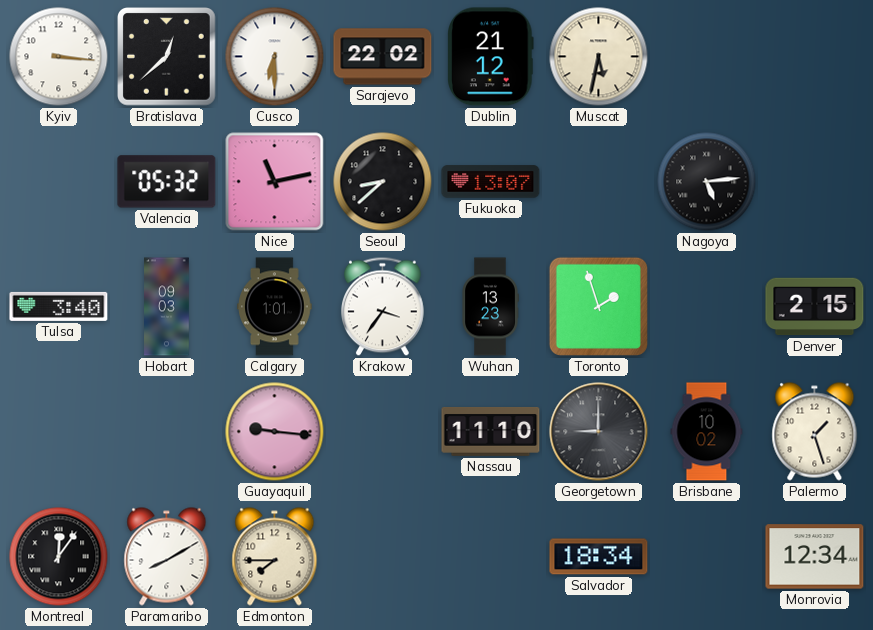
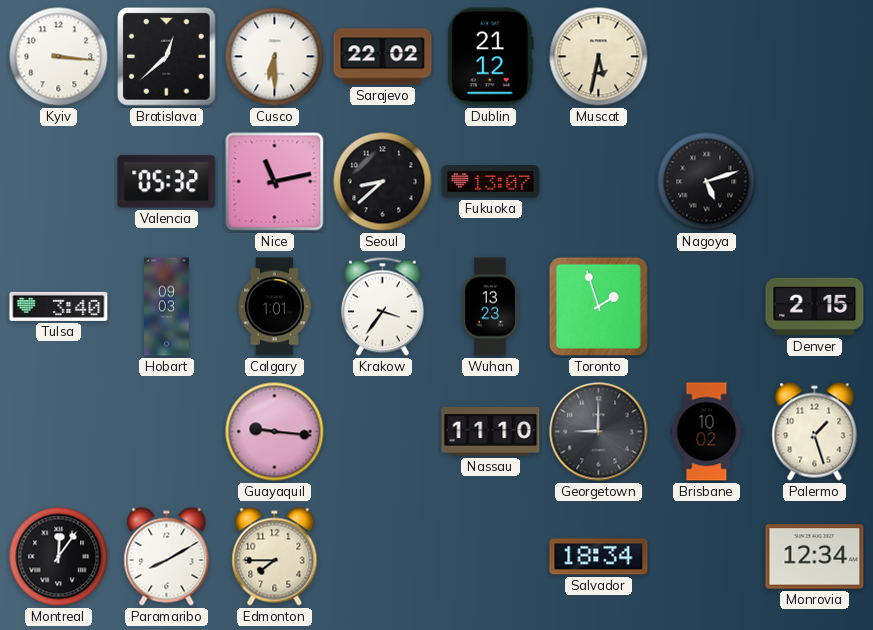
Nagoya: 5:14 -> 5:12 (707, 182)
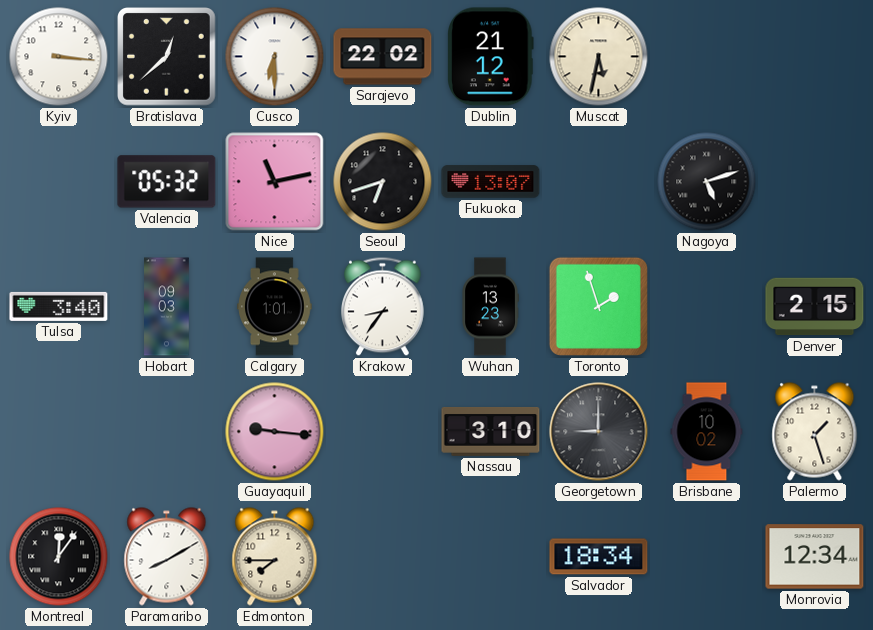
Seoul: 8:38 -> 6:42 (383, 182)
Krakow: 3:36 -> 8:36 (383, 307)
Nassau: 11:10 -> 3:10 (491, 432)
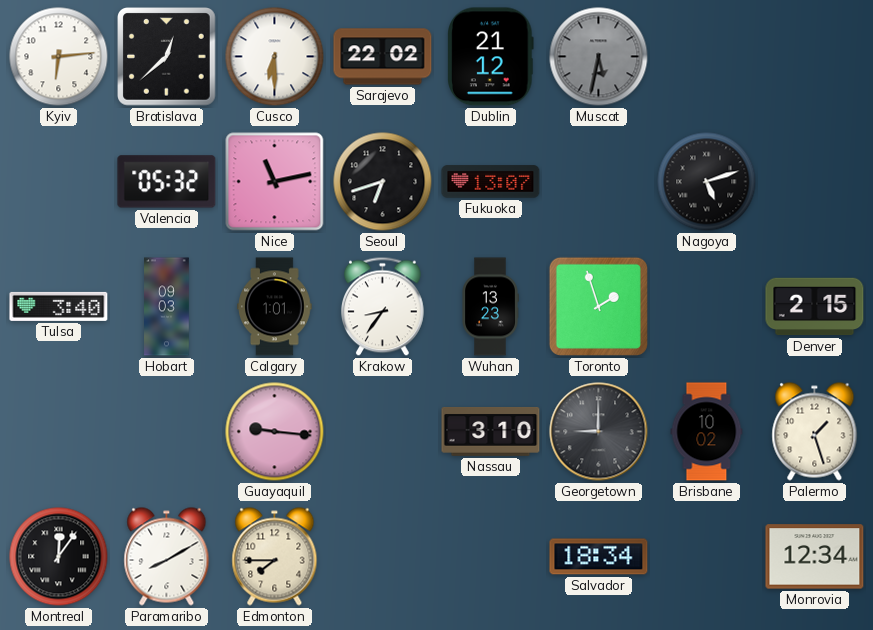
Kyiv: 3:16 -> 6:14 (59, 57)
Muscat dial: cream -> grey (599, 57)
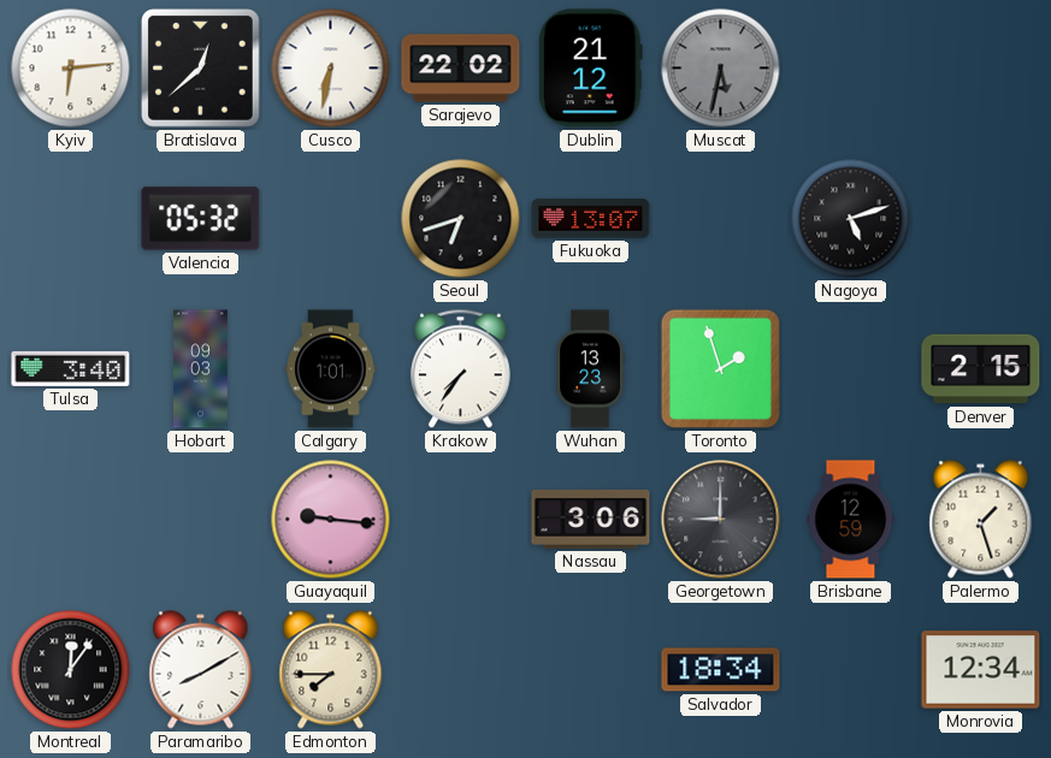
Cusco: 6:30 -> 6:32 (331, 69)
Nice: 11:13 -> none (275, 182)
Krakow: 8:36 -> 7:36 (461, 369)
Nassau: 3:10 -> 3:06 (591, 520)
Brisbane: 10:02 -> 12:59 (851, 520)
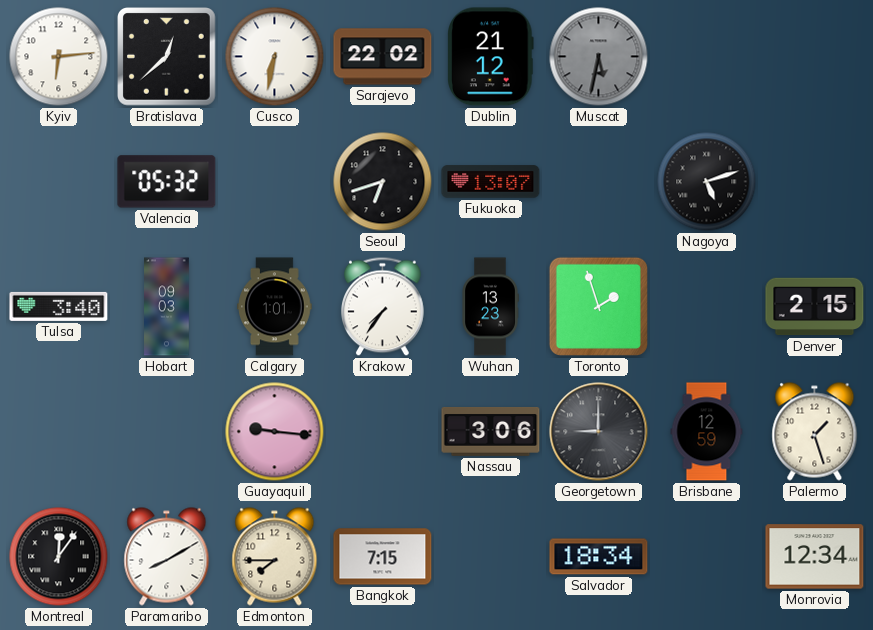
Bangkok: none -> 7:15 (383, 557)
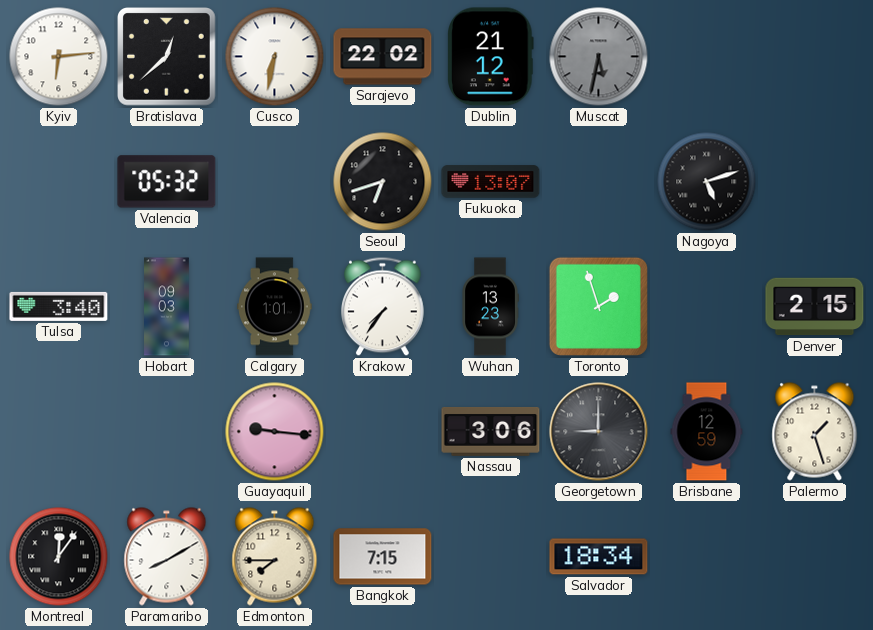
Monrovia: 12:34 -> none (815, 557)
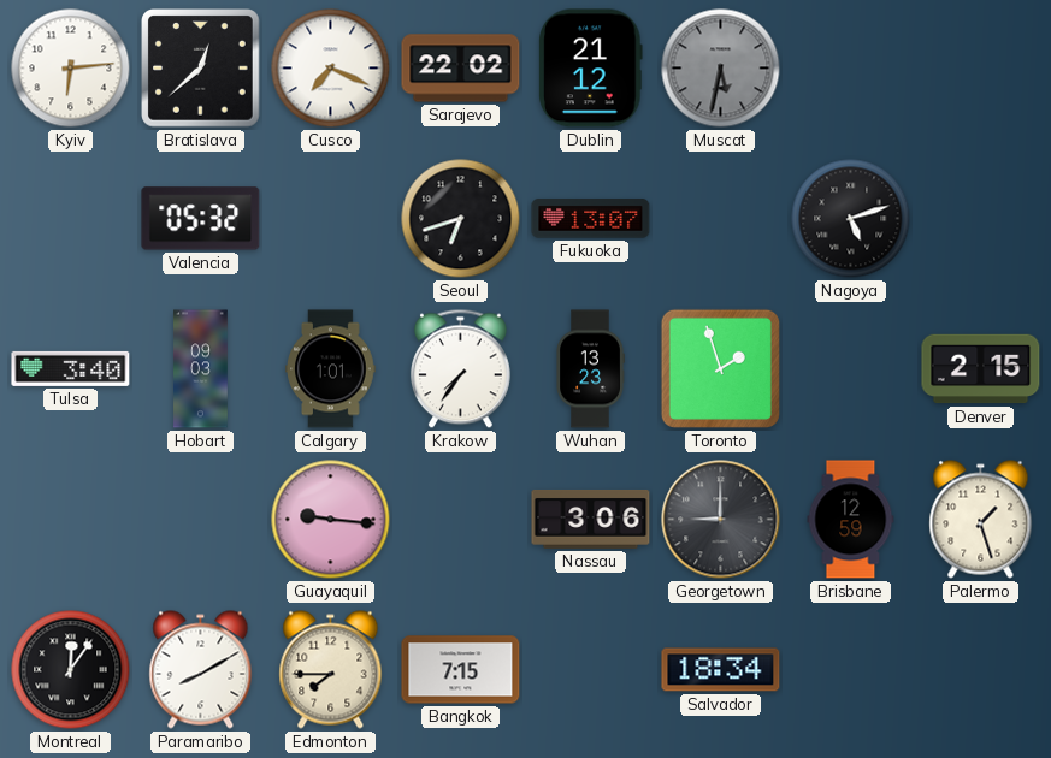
Cusco: 6:32 -> 7:19 (331, 69)
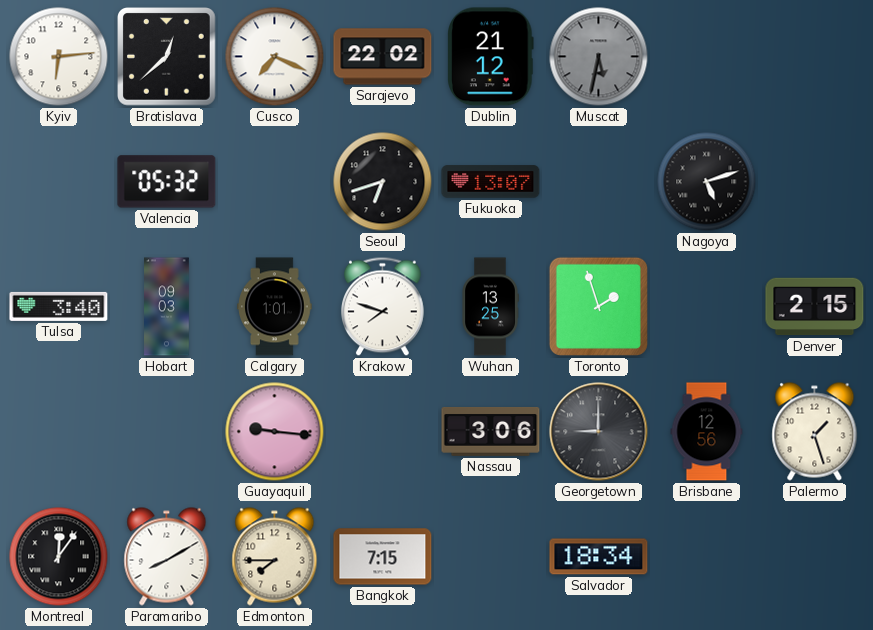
Krakow: 7:36 -> 7:48 (383, 307)
Wuhan: 13:23 -> 13:25 (490, 307)
Brisbane: 12:59 -> 12:56 (707, 432)
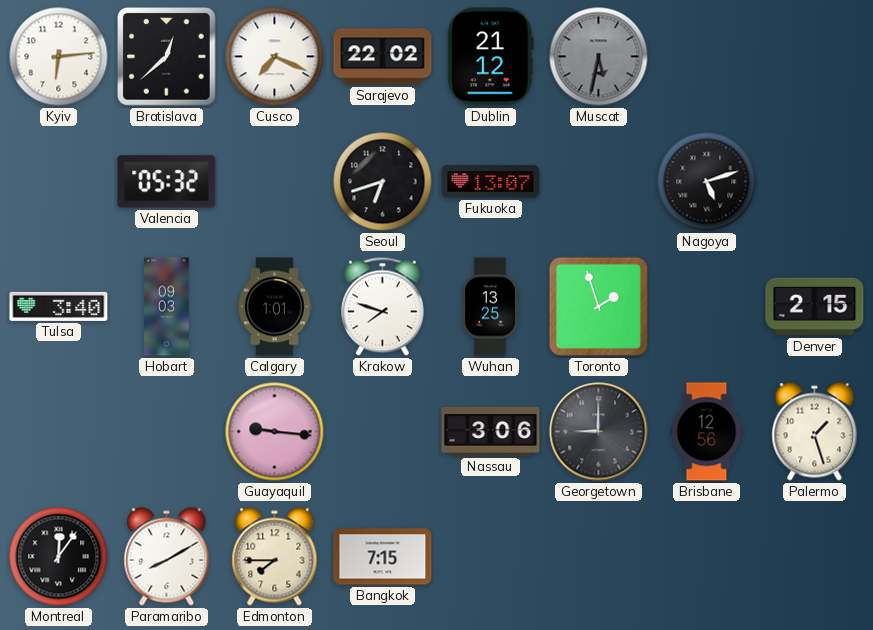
Salvador: 18:34 -> none (599, 557)
